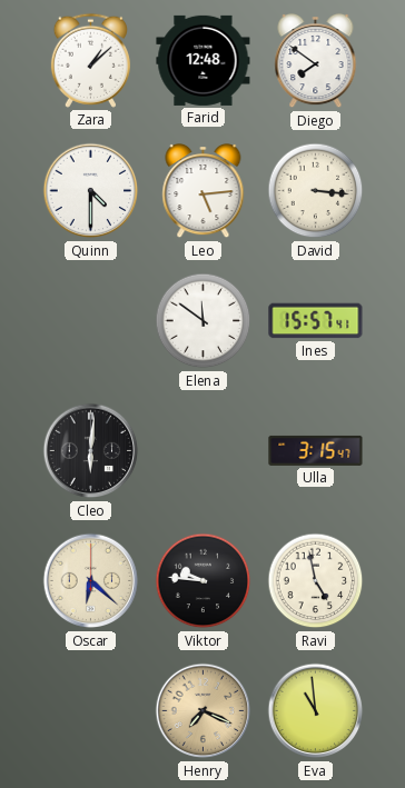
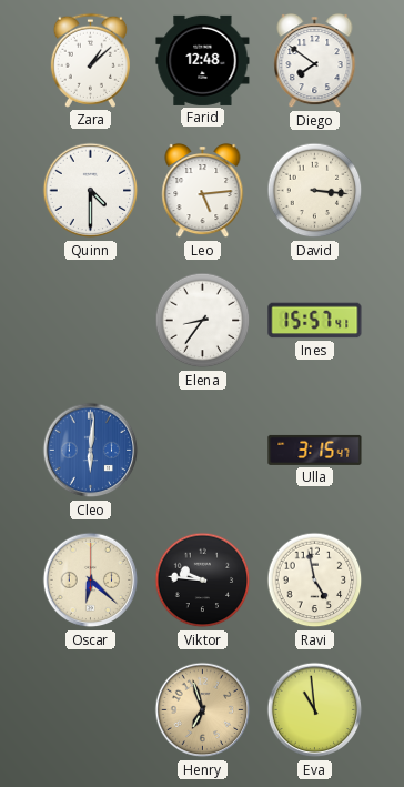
Elena: 11:51 -> 8:36 (203, 321)
Cleo dial: black -> blue (91, 451)
Henry: 7:19 -> 6:57 (203, 710)
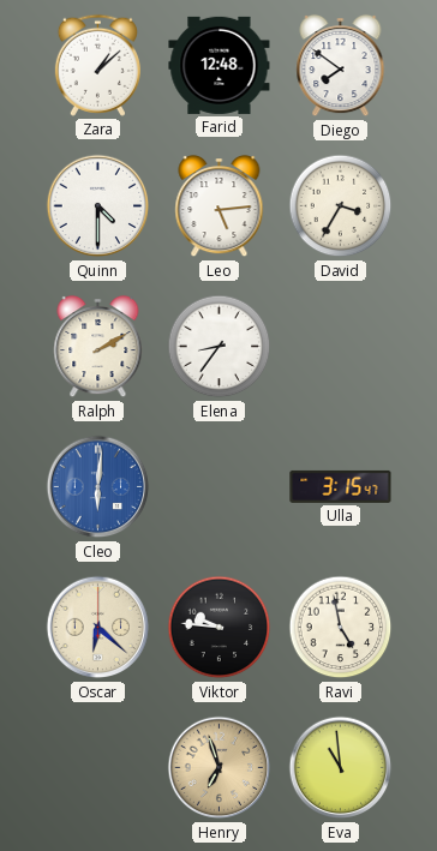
David: 3:16 -> 3:35 (341, 206)
Ralph: none -> 2:10 (98, 347)
Ines: 15:57 -> none (315, 321)
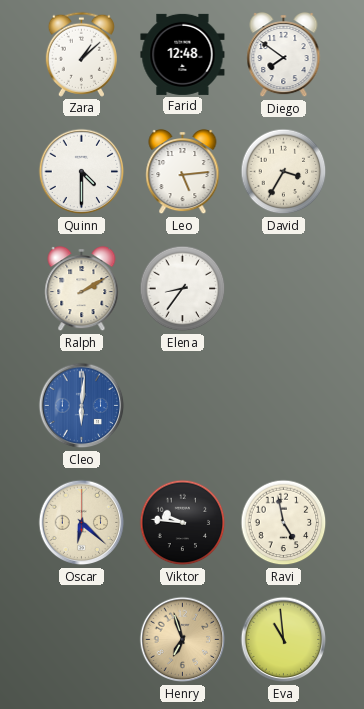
Ulla: 3:15 -> none (341, 486)
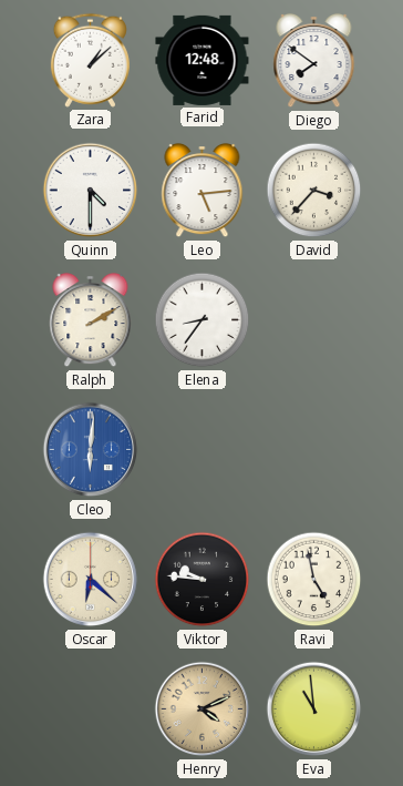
David: 3:35 -> 3:37 (314, 191)
Henry: 6:57 -> 4:11 (203, 710)
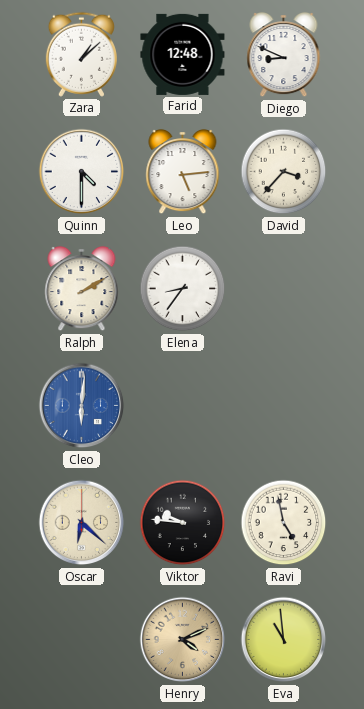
Diego: 7:51 -> 8:49 (284, 55)
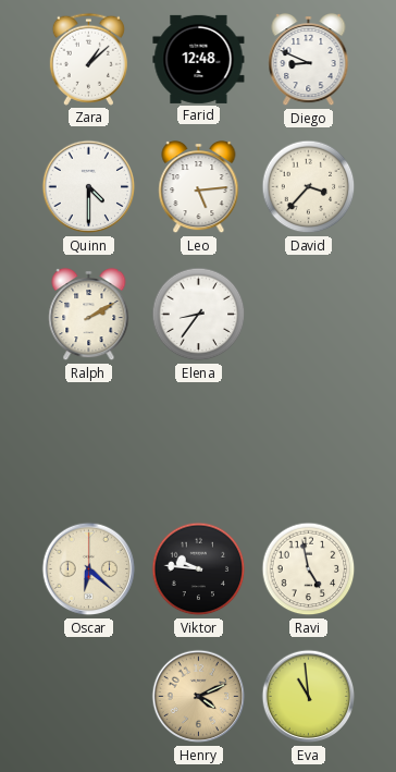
Cleo: 6:01 -> none (82, 406)
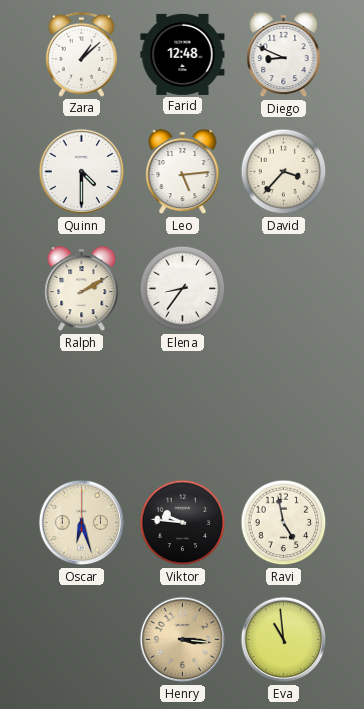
Oscar: 6:22 -> 6:27 (82, 523)
Henry: 4:11 -> 3:16 (183, 640)
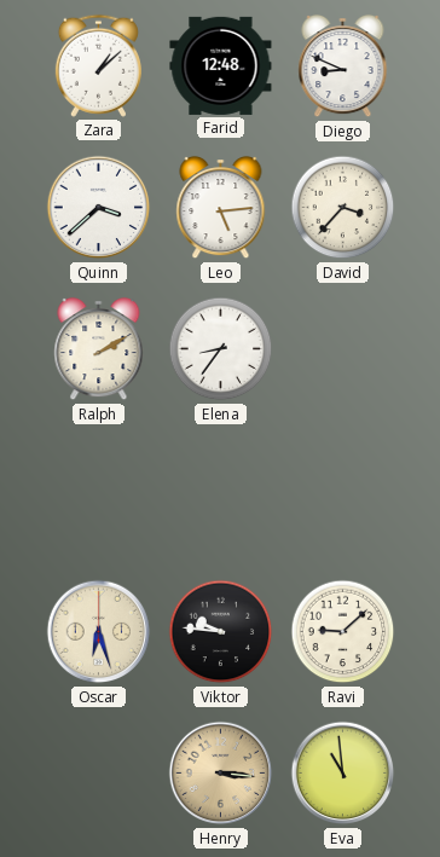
Quinn: 4:30 -> 3:38 (99, 208)
Ravi: 4:58 -> 9:08 (343, 632)
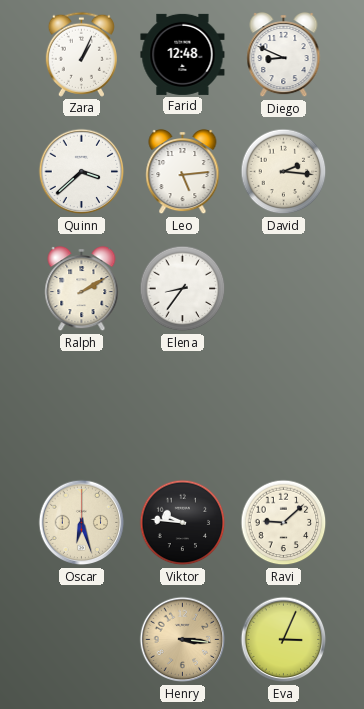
Zara: 1:08 -> 1:04 (81, 54)
David: 3:37 -> 2:16 (284, 172)
Eva: 10:59 -> 3:04 (284, 640)
